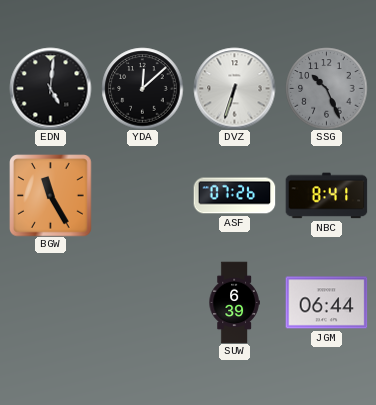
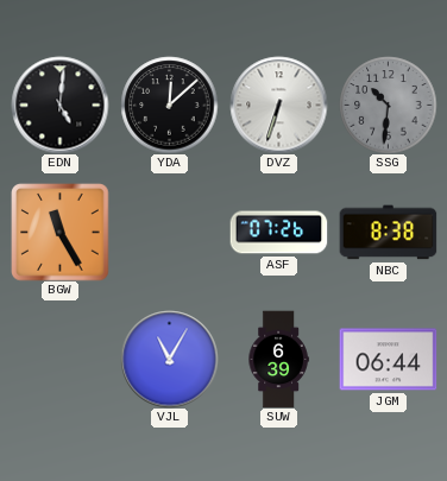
SSG: 10:26 -> 10:31 (388, 105)
NBC: 8:41 -> 8:38 (388, 233)
VJL: none -> 11:05 (169, 359)
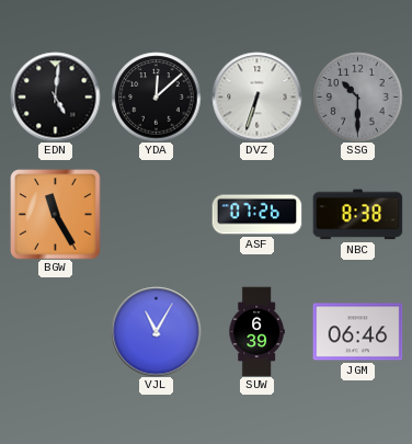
SSG: 10:31 -> 10:30 (357, 96)
JGM: 06:44 -> 06:46 (357, 332)
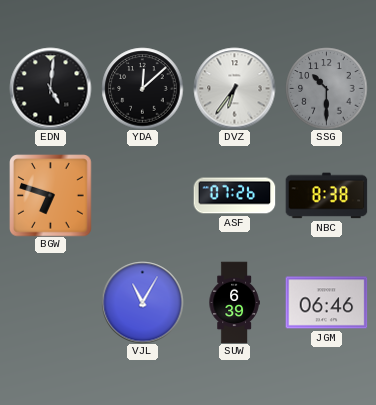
DVZ: 6:33 -> 6:36 (234, 88)
BGW: 11:25 -> 6:48 (50, 195)
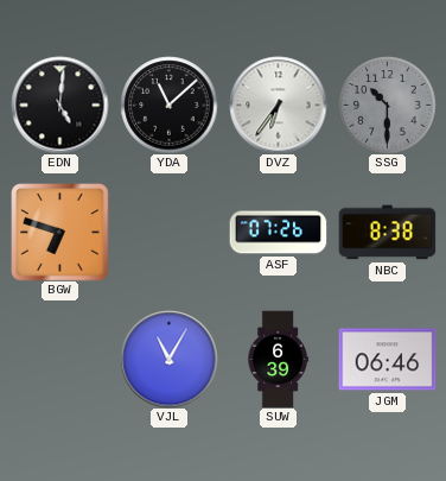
YDA: 12:08 -> 11:08 (168, 105)
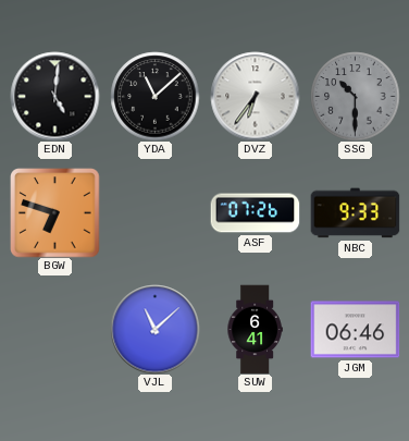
NBC: 8:38 -> 9:33 (355, 213)
VJL: 11:05 -> 11:08 (154, 329)
SUW: 6:39 -> 6:41 (255, 329)
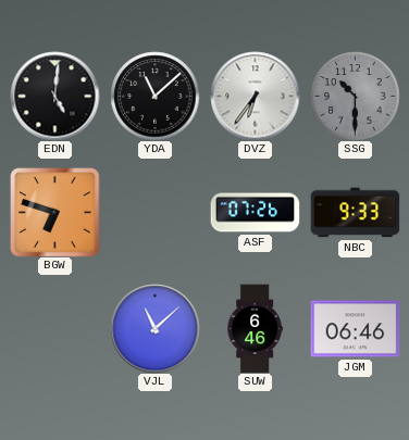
SUW: 6:41 -> 6:46 (255, 328)
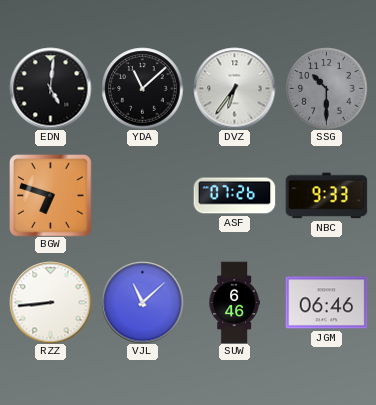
RZZ: none -> 8:44 (50, 302)
